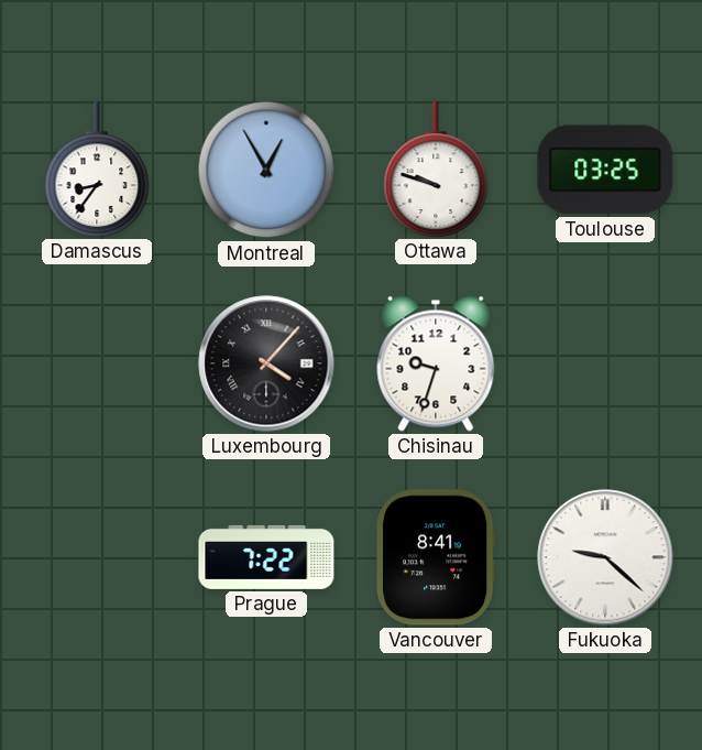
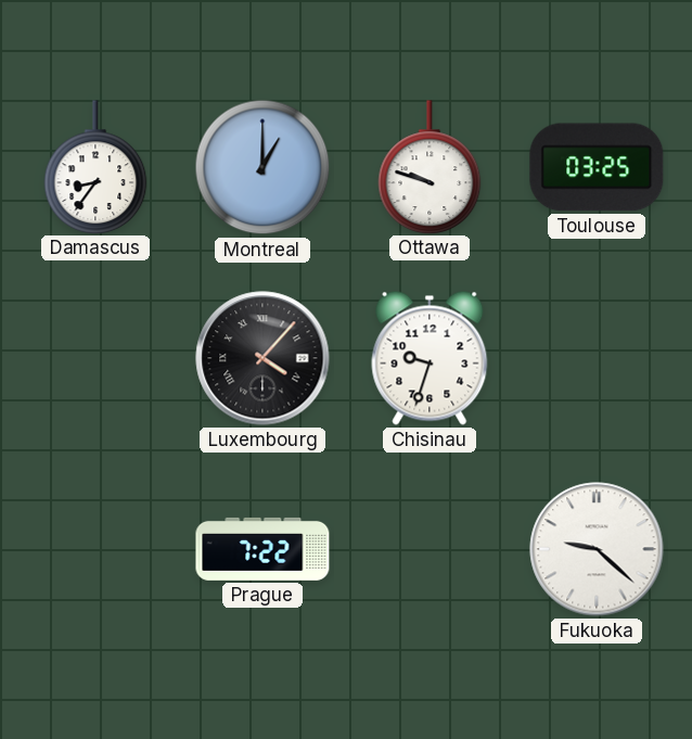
Montreal: 12:55 -> 1:00 (262, 167)
Vancouver: 8:41 -> none (436, 557)
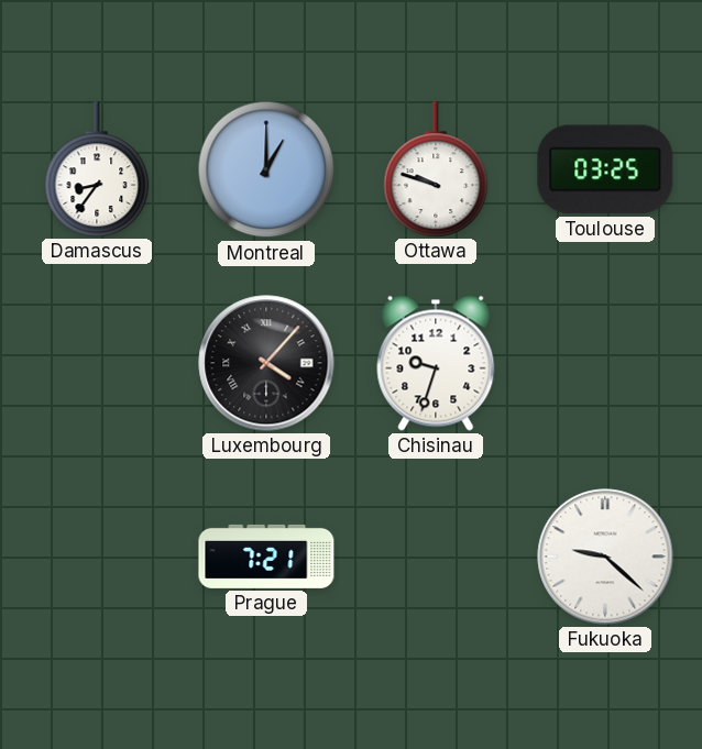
Prague: 7:22 -> 7:21 (266, 557)
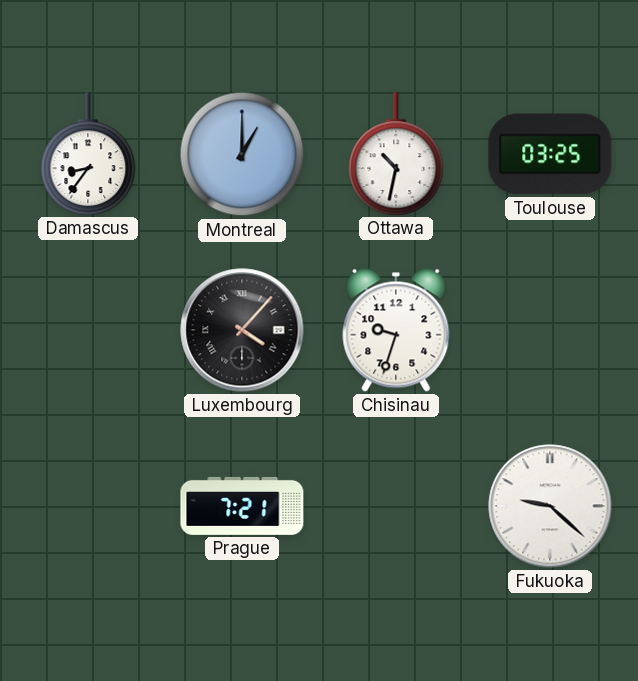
Ottawa: 9:48 -> 10:32 (396, 154)
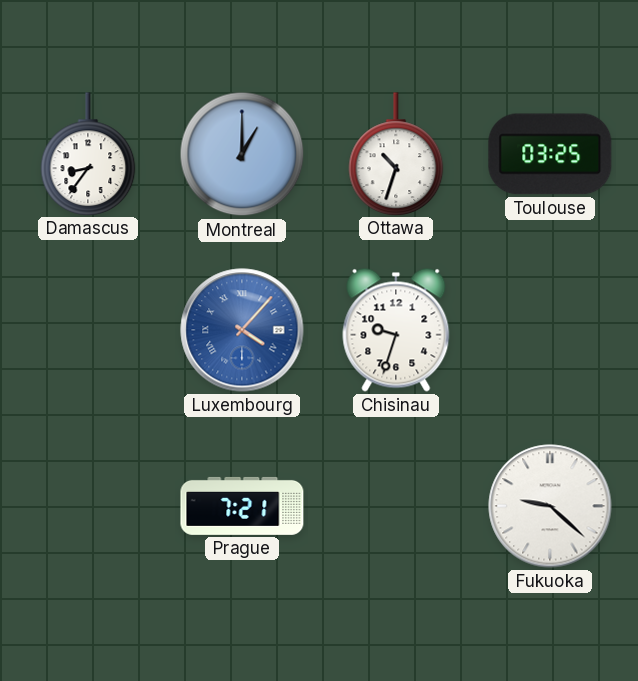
Ottawa: 10:32 -> 10:33 (396, 154)
Luxembourg dial: black -> blue (242, 330)
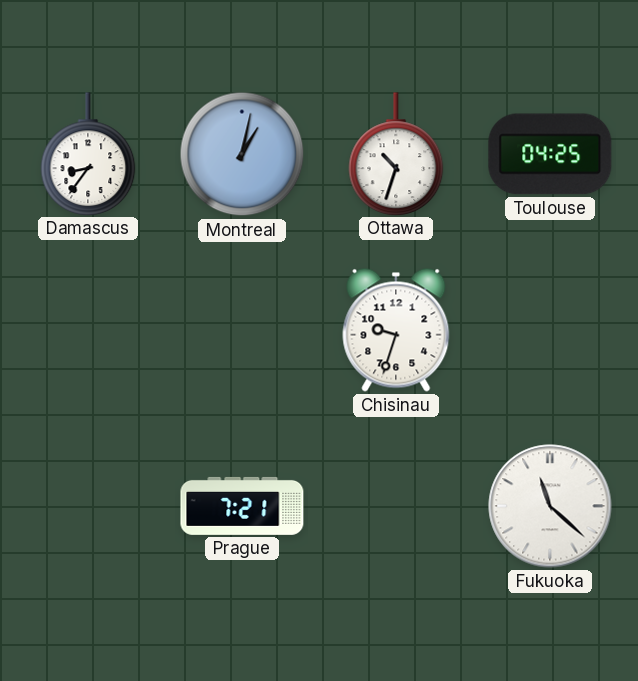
Montreal: 1:00 -> 1:02 (242, 154)
Toulouse: 03:25 -> 04:25 (550, 154)
Luxembourg: 4:07 -> none (242, 330)
Fukuoka: 9:22 -> 11:22 (550, 506)
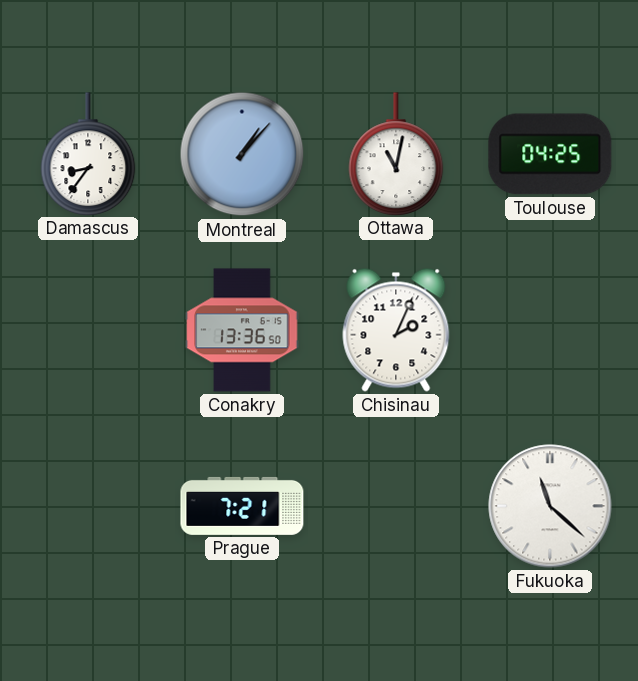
Montreal: 1:02 -> 1:07 (242, 154)
Ottawa: 10:33 -> 11:02 (396, 154)
Conakry: none -> 13:36 (242, 330)
Chisinau: 9:33 -> 2:04 (396, 330)
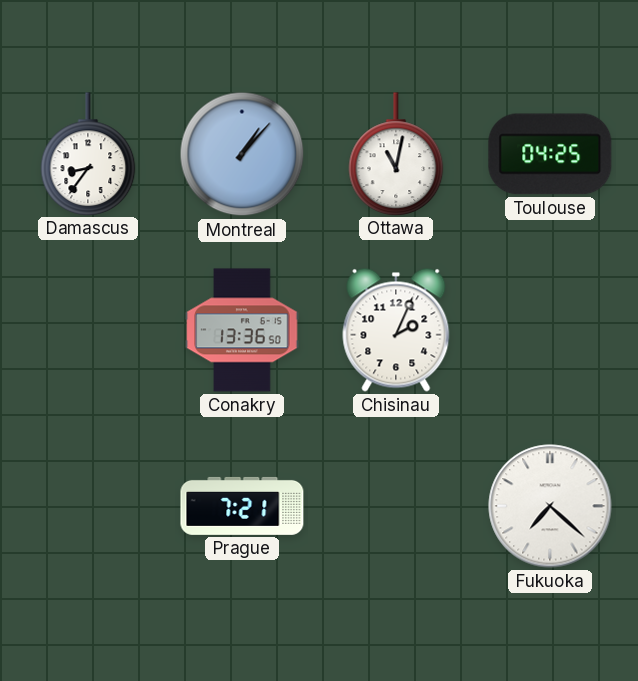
Fukuoka: 11:22 -> 7:22 (550, 506)
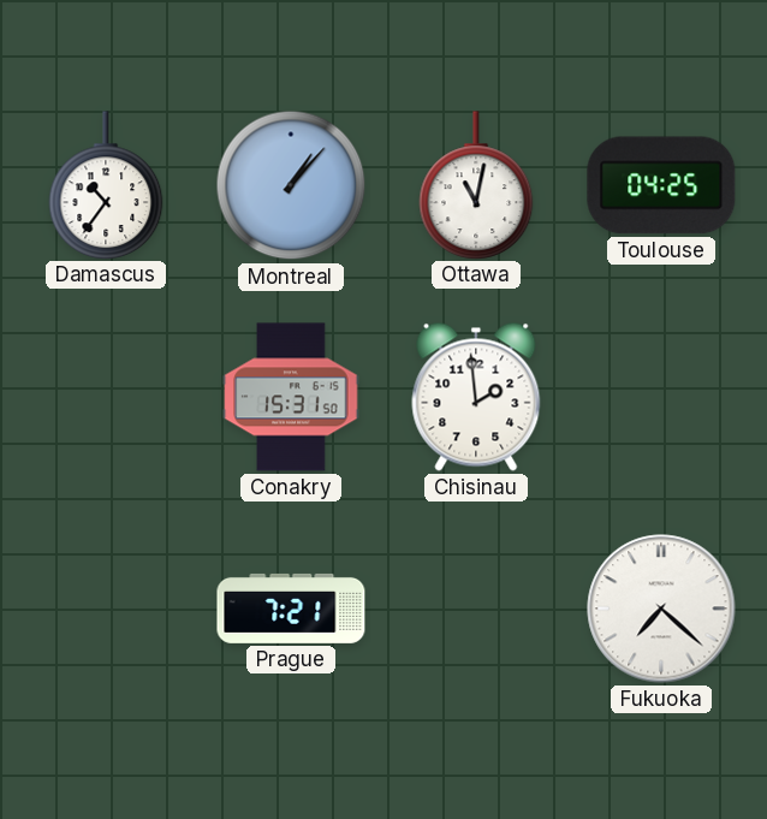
Damascus: 8:36 -> 10:36 (106, 185)
Conakry: 13:36 -> 15:31 (291, 397)
Chisinau: 2:04 -> 1:59 (476, 397)
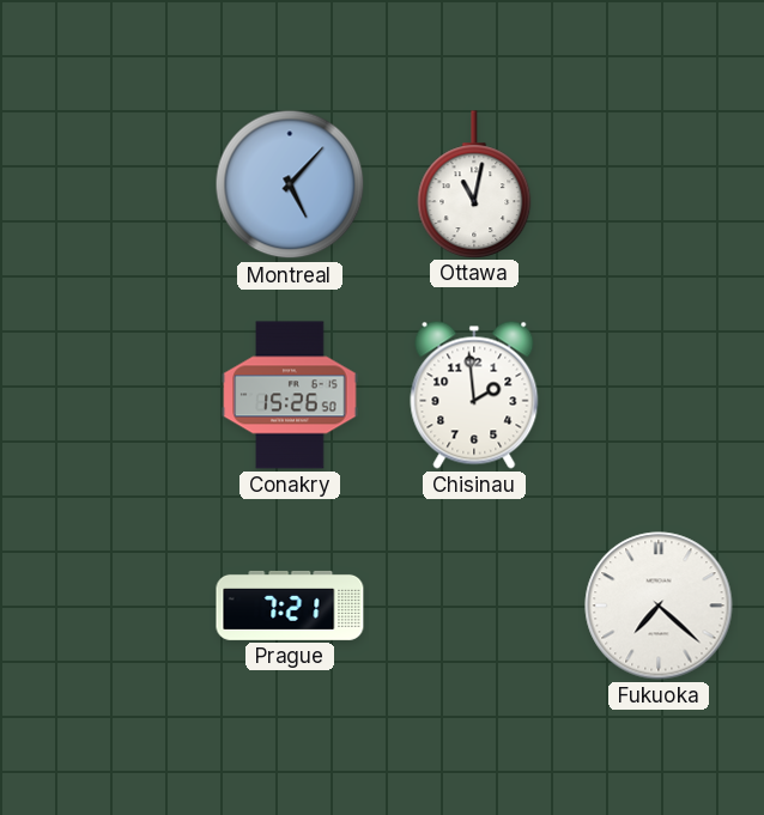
Damascus: 10:36 -> none (106, 185)
Montreal: 1:07 -> 5:07 (290, 184)
Toulouse: 04:25 -> none (661, 185)
Conakry: 15:31 -> 15:26 (290, 395)
